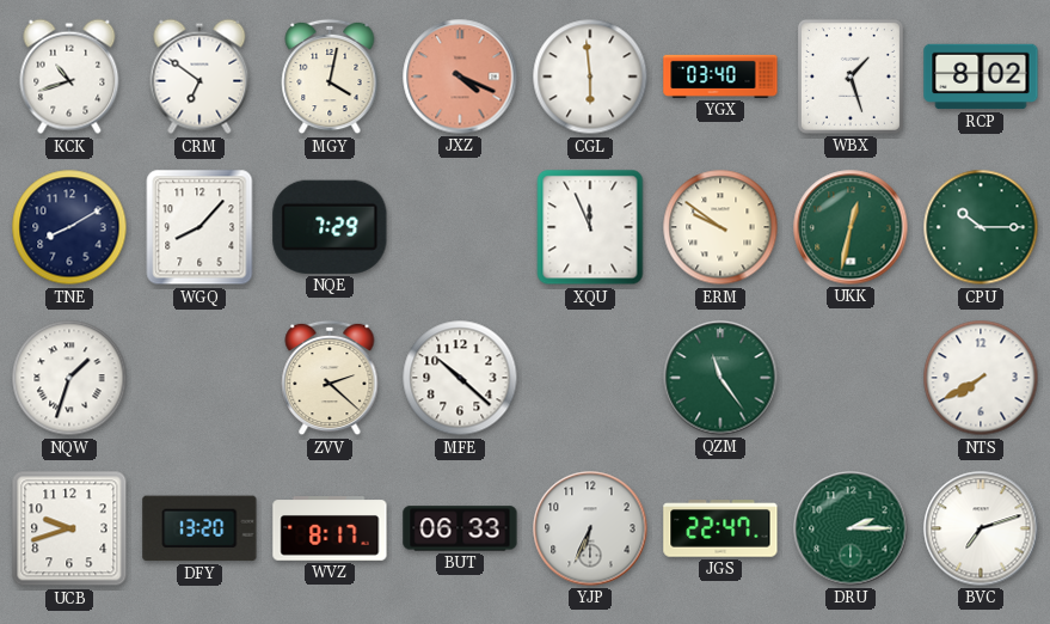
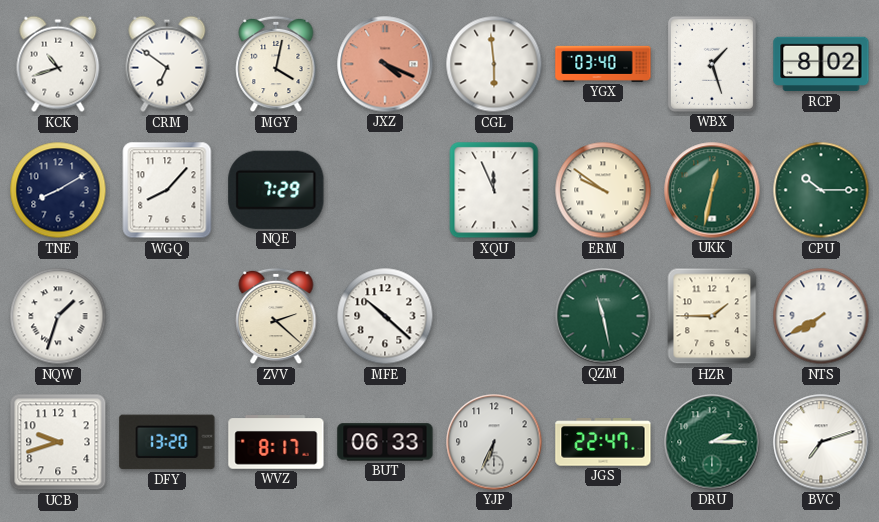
QZM: 11:24 -> 11:28 (603, 316)
HZR: none -> 1:45 (712, 316)
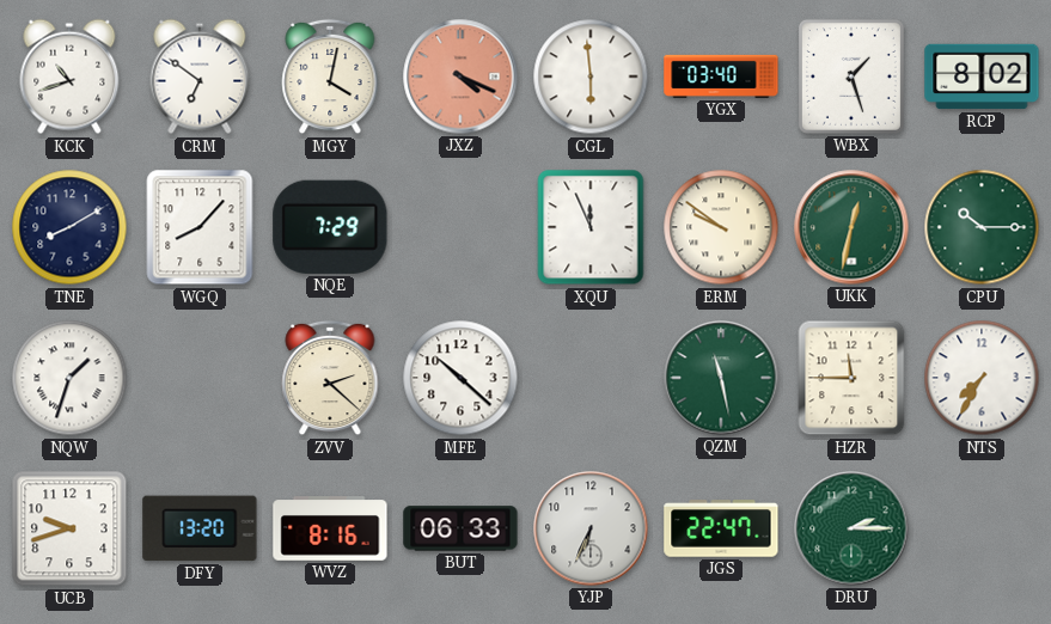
HZR: 1:45 -> 11:45 (851, 378)
NTS: 7:40 -> 7:35 (982, 378)
WVZ: 8:17 -> 8:16 (330, 528)
BVC: 7:12 -> none (821, 442)
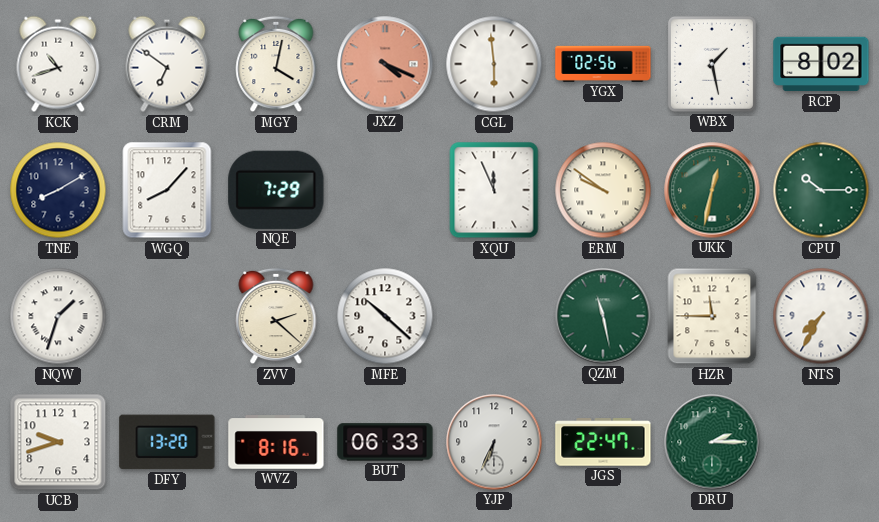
YGX: 03:40 -> 02:56 (603, 64)
WBX: 1:27 -> 1:28 (712, 64)
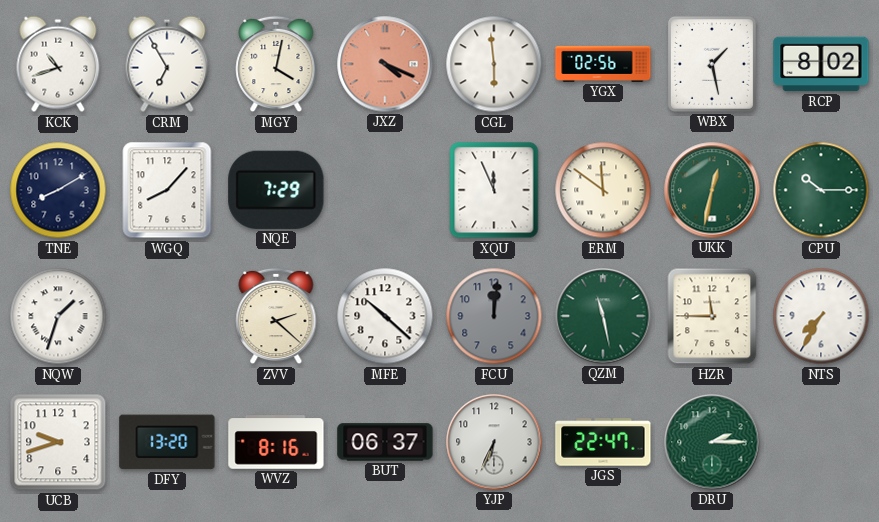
CRM: 6:51 -> 6:55 (167, 64)
ERM: 9:51 -> 11:51 (603, 190)
FCU: none -> 12:01 (494, 316)
BUT: 06:33 -> 06:37 (385, 442)
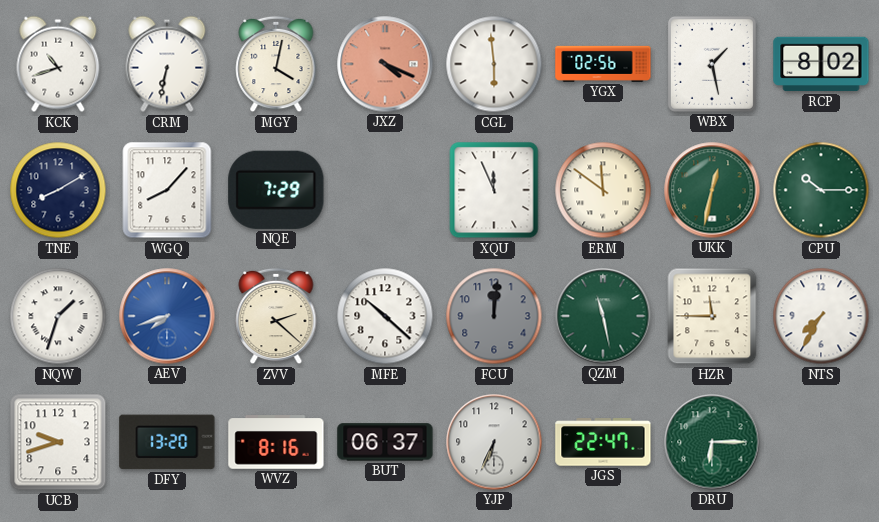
CRM: 6:55 -> 6:32 (167, 64)
AEV: none -> 7:42 (167, 316)
DRU: 2:15 -> 6:15 (712, 442)
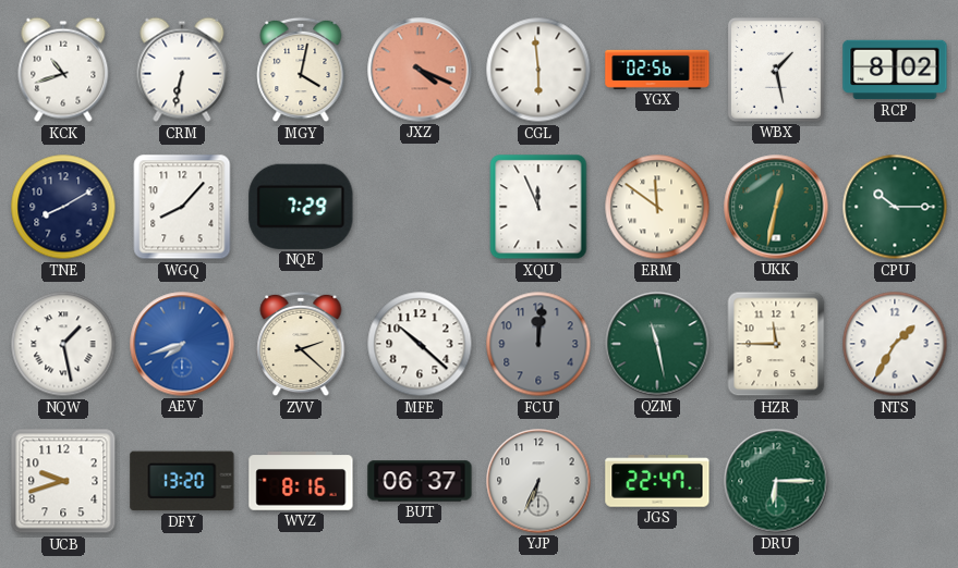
NQW: 1:33 -> 1:28 (63, 344)
NTS: 7:35 -> 1:35 (895, 344)
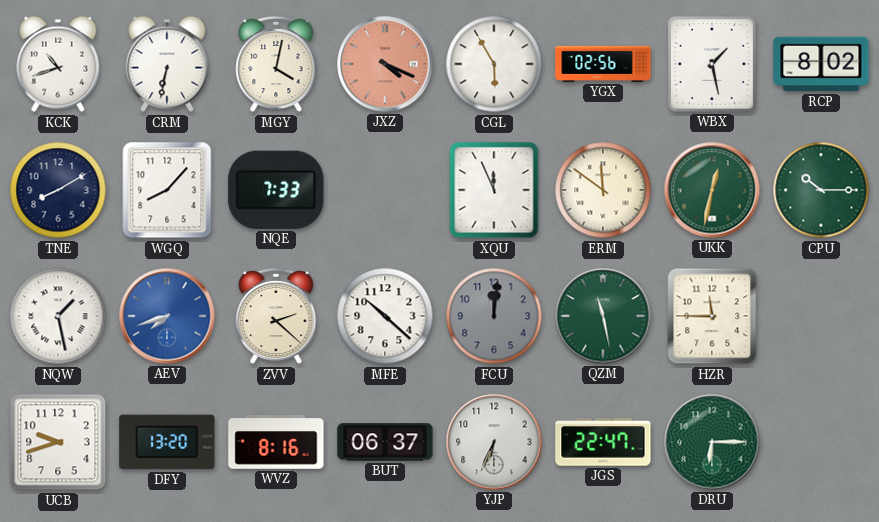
CGL: 5:59 -> 5:55 (494, 64)
NQE: 7:29 -> 7:33 (276, 190)
NTS: 1:35 -> none (895, 344)
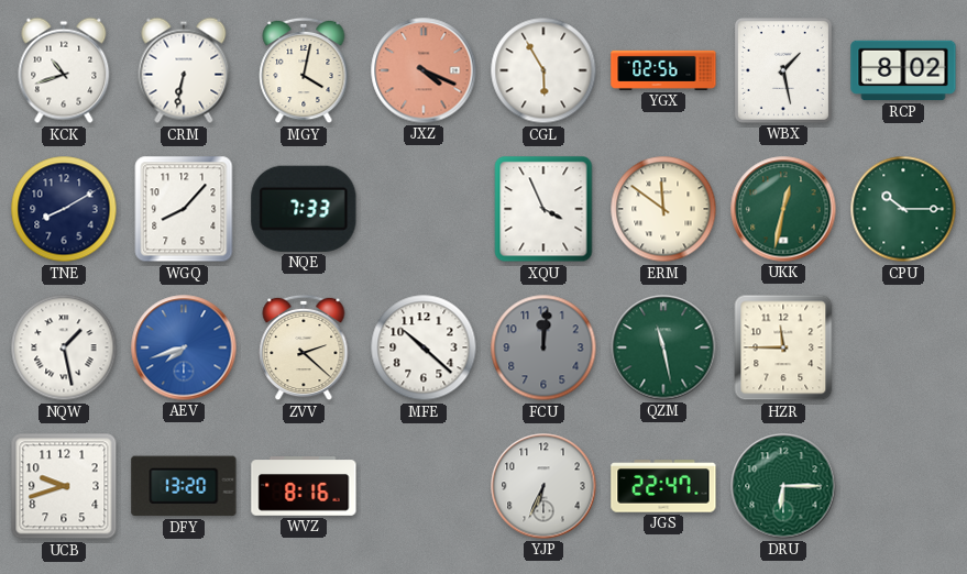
XQU: 11:56 -> 3:56 (543, 209)
BUT: 06:37 -> none (385, 442)
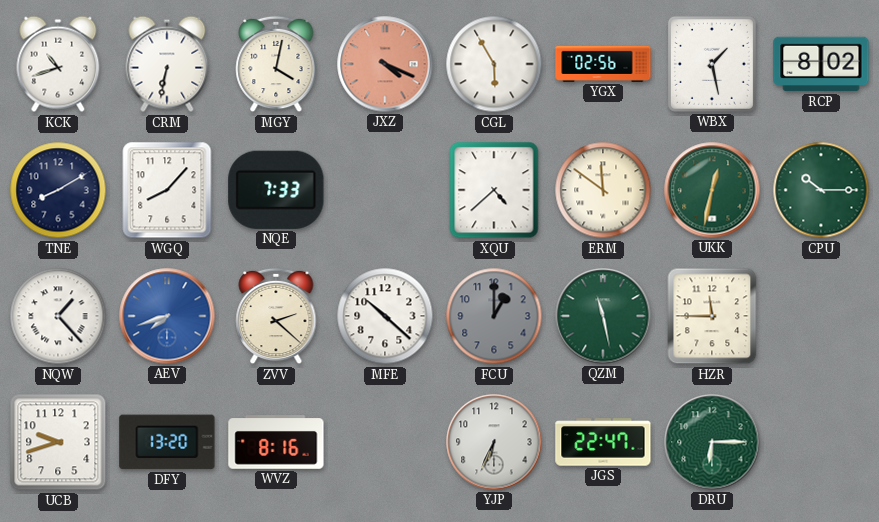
XQU: 3:56 -> 4:38 (494, 190)
NQW: 1:28 -> 1:23 (58, 316)
FCU: 12:01 -> 1:00 (494, 316)
